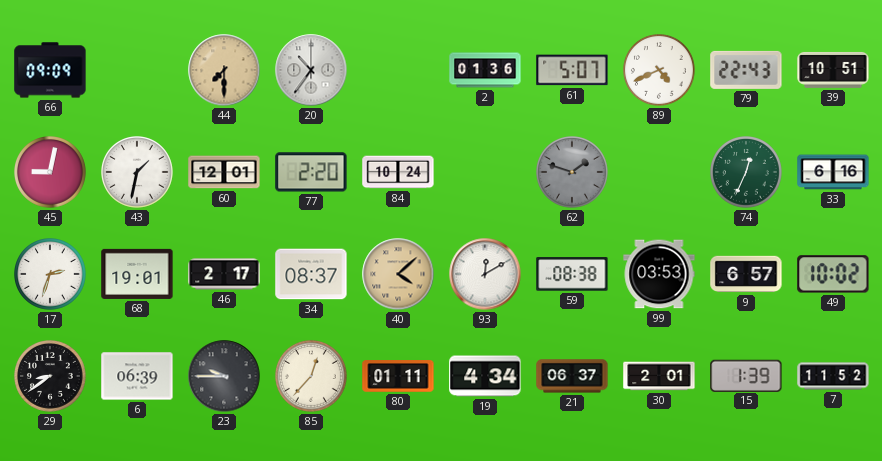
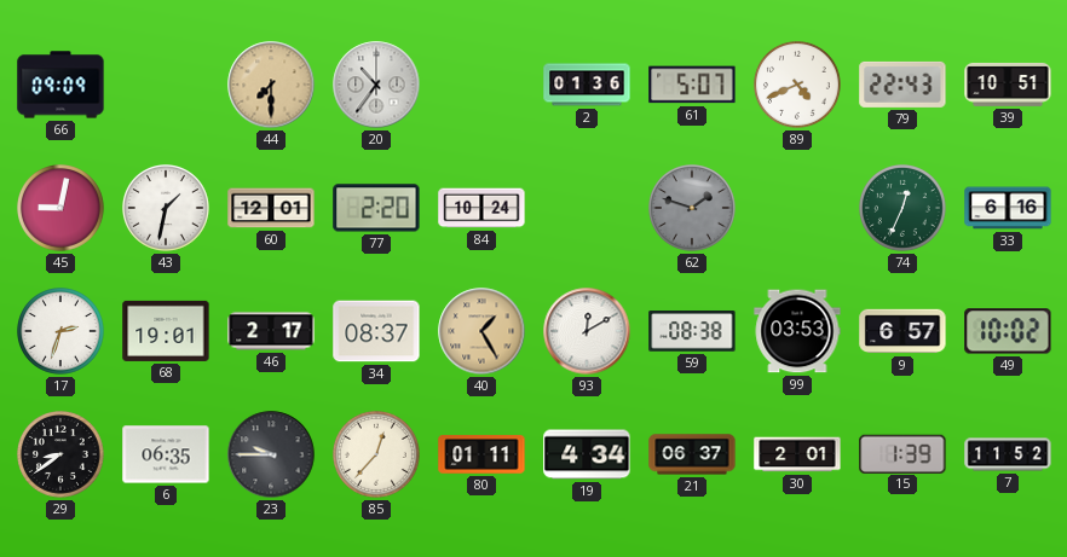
40: 4:08 -> 1:25 (481, 331)
6: 06:39 -> 06:35 (166, 454)
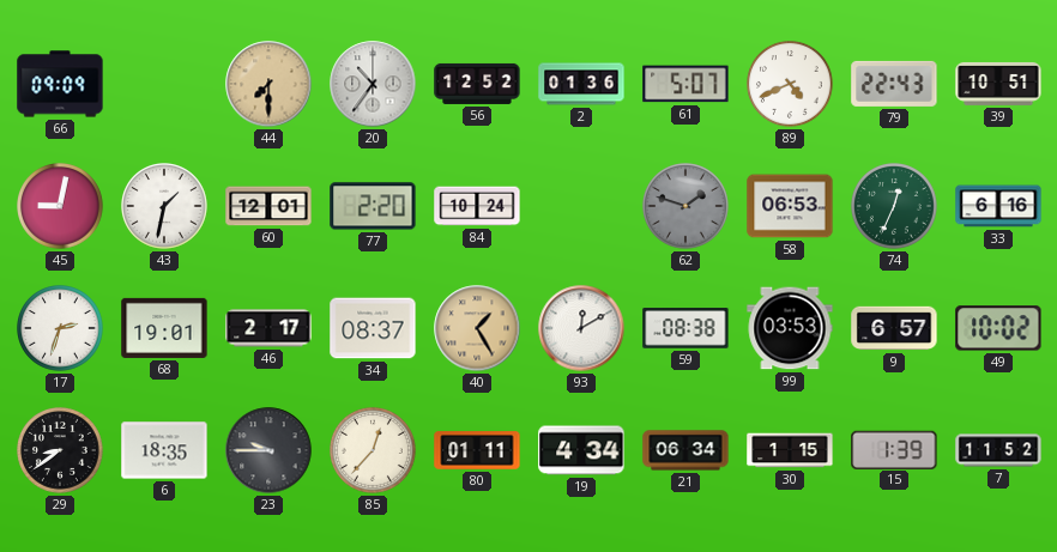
56: none -> 12:52 (477, 84)
58: none -> 06:53 (790, 206)
6: 06:35 -> 18:35 (164, 450)
21: 06:37 -> 06:34 (685, 450)
30: 2:01 -> 1:15 (790, 450)
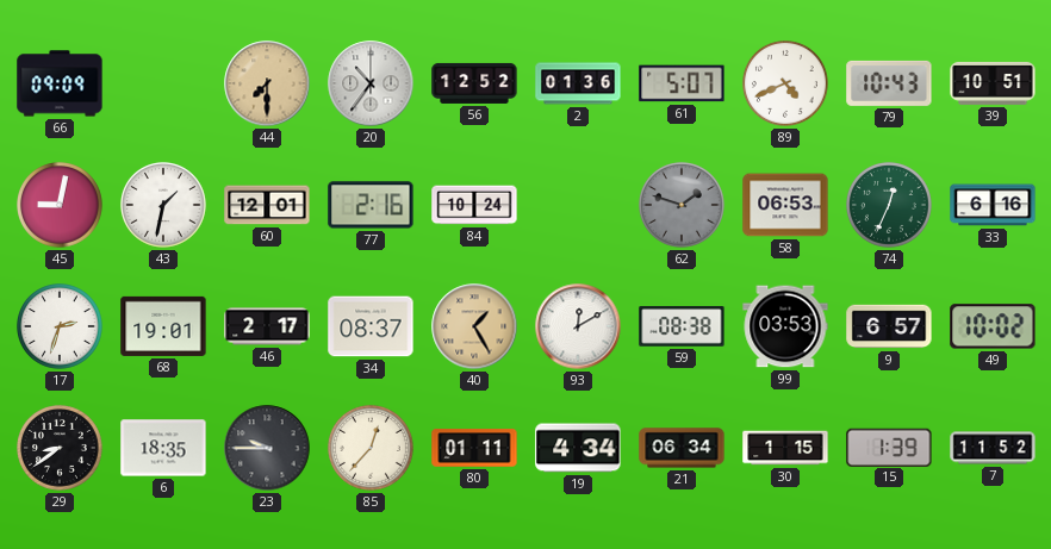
79: 22:43 -> 10:43 (889, 83)
77: 2:20 -> 2:16 (371, 205)
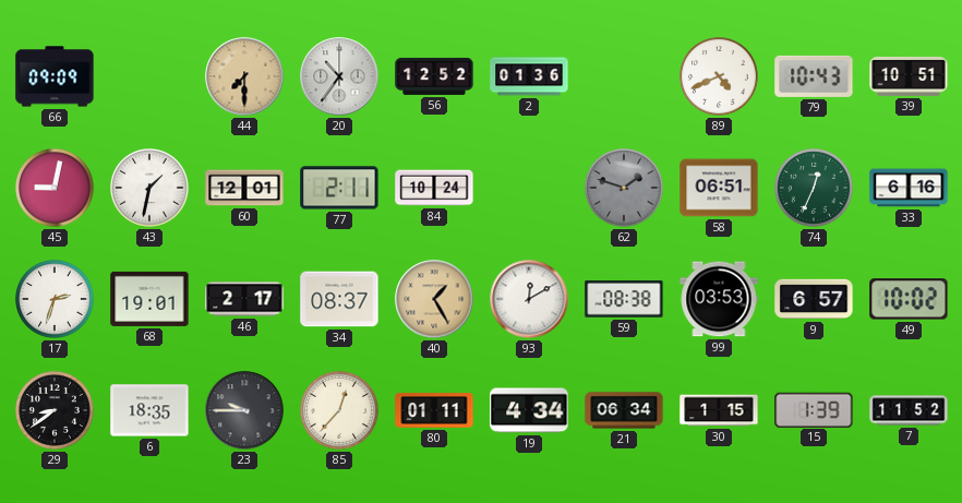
61: 5:07 -> none (682, 83)
77: 2:16 -> 2:11 (339, 188)
58: 06:53 -> 06:51 (719, 188)
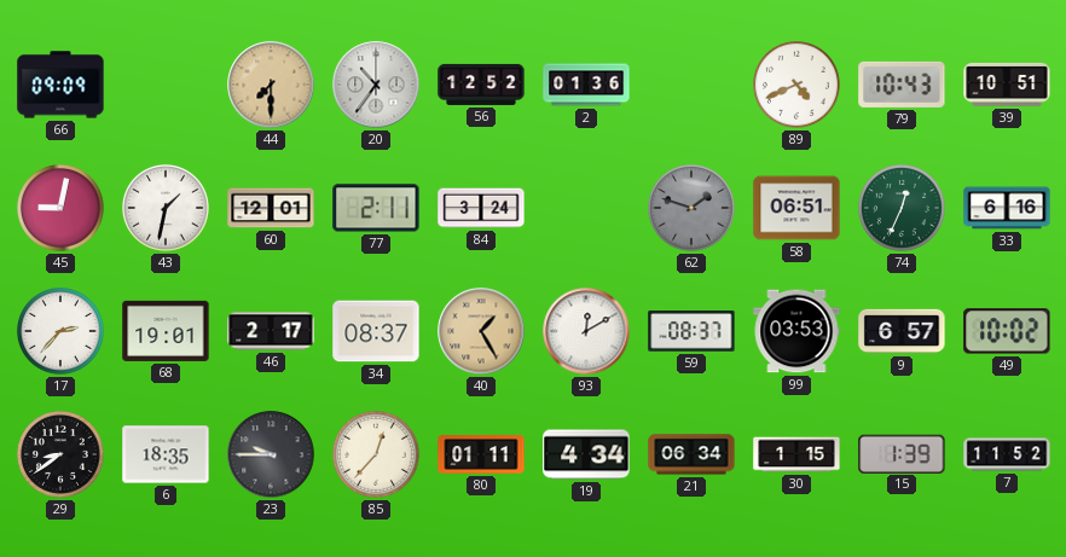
84: 10:24 -> 3:24 (481, 208)
17: 2:33 -> 2:37 (62, 332)
59: 08:38 -> 08:37 (691, 331)
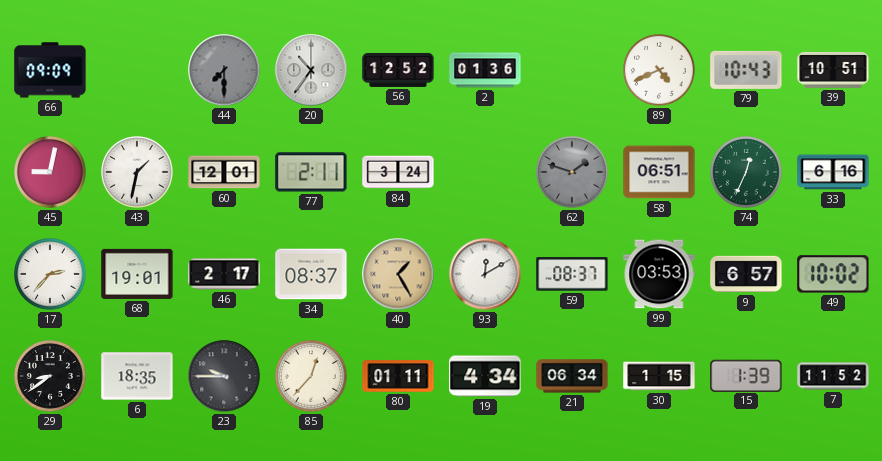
44 dial: champagne -> grey (224, 70)
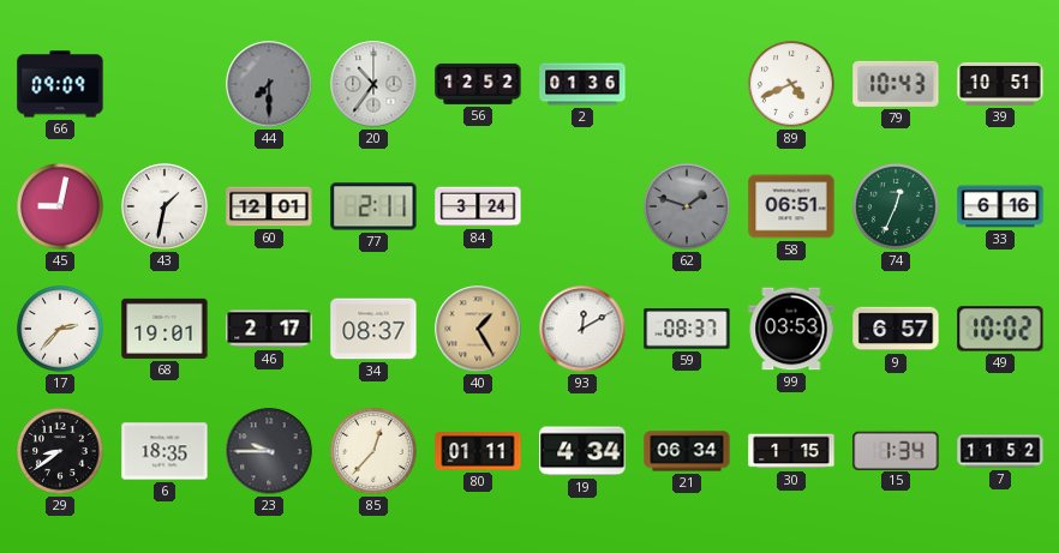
15: 1:39 -> 1:34 (896, 450)
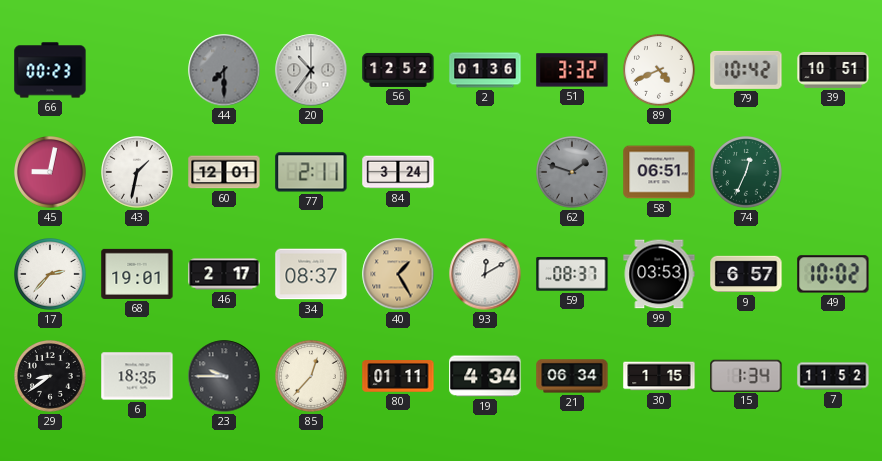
66: 09:09 -> 00:23 (50, 70)
51: none -> 3:32 (572, 70)
79: 10:43 -> 10:42 (746, 70)
33: 6:16 -> none (1000, 206)
